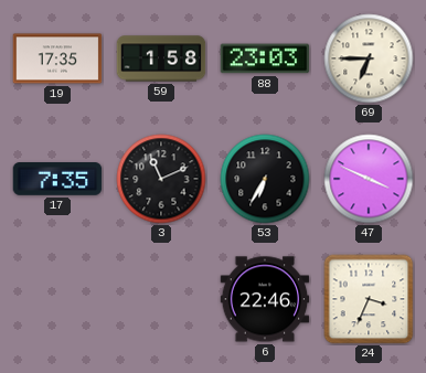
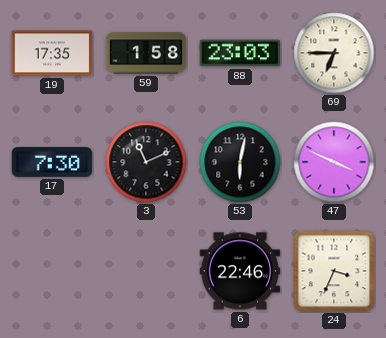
17: 7:35 -> 7:30 (52, 163)
53: 6:35 -> 6:02 (240, 162)
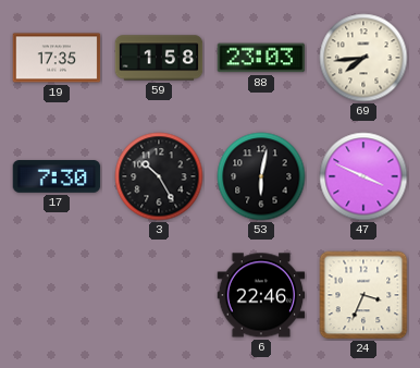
69: 6:45 -> 7:44 (363, 58)
3: 11:11 -> 10:25 (159, 176)
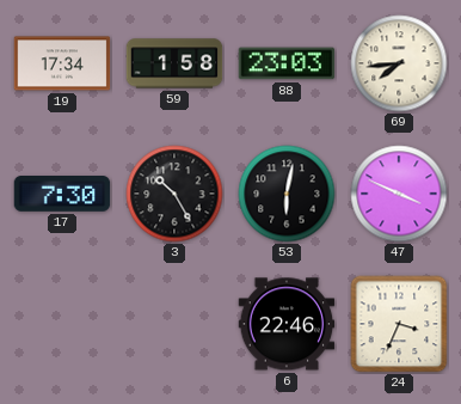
19: 17:35 -> 17:34 (62, 63)
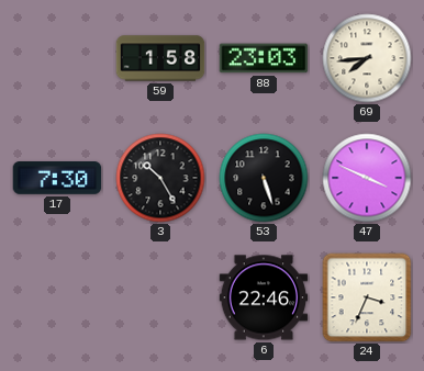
19: 17:34 -> none (62, 63)
53: 6:02 -> 5:27 (264, 178)
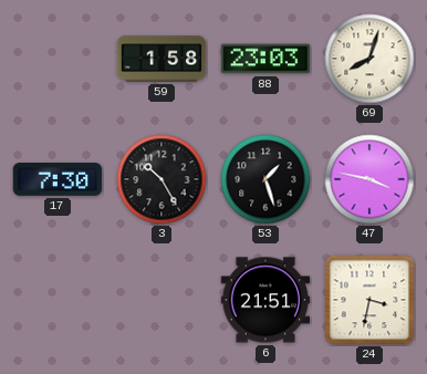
69: 7:44 -> 8:03 (369, 59)
53: 5:27 -> 1:27 (265, 179)
47: 3:49 -> 3:47 (369, 179)
6: 22:46 -> 21:51 (265, 300)
24: 3:34 -> 3:32 (369, 300)
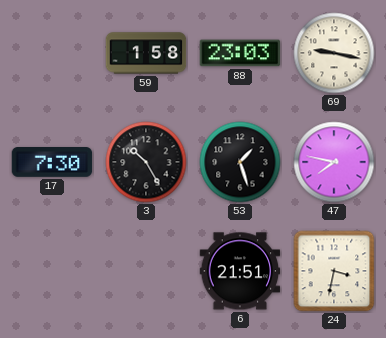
69: 8:03 -> 9:17 (334, 53)
47: 3:47 -> 7:47 (334, 162)
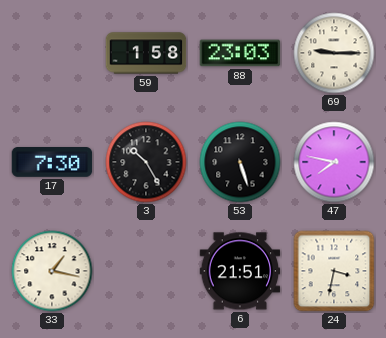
69: 9:17 -> 9:15 (334, 53)
53: 1:27 -> 5:27 (240, 162)
33: none -> 1:17 (52, 271)
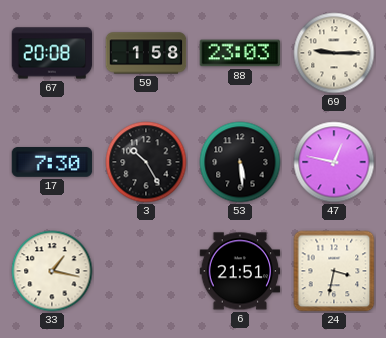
67: none -> 20:08 (52, 53)
53: 5:27 -> 5:29 (240, 162)
47: 7:47 -> 12:47 (334, 162)
